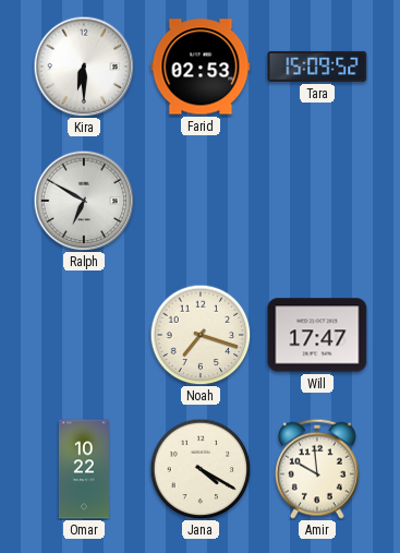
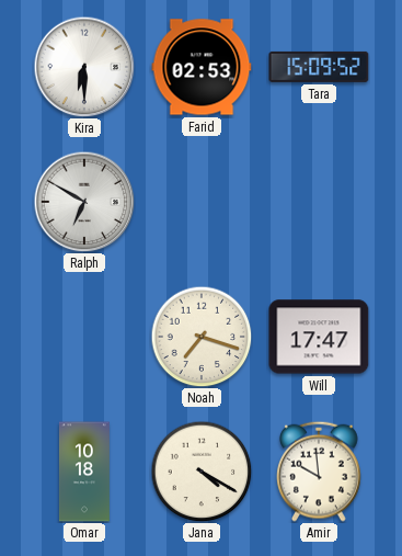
Omar: 10:22 -> 10:18 (84, 472)
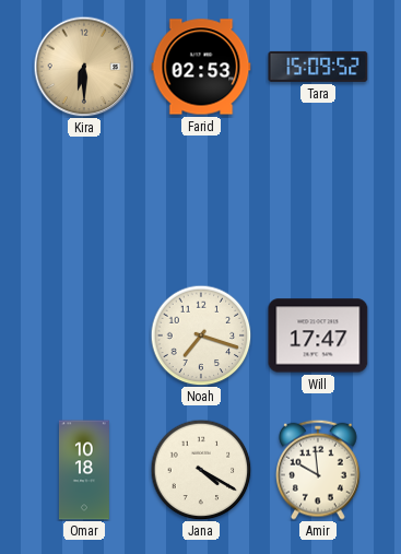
Kira dial: white -> champagne (84, 67)
Ralph: 6:50 -> none (84, 202)
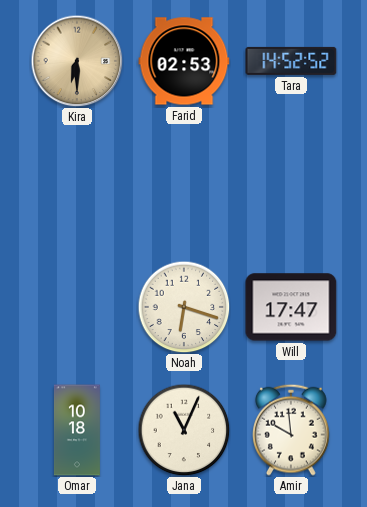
Tara: 15:09 -> 14:52 (291, 61)
Noah: 7:18 -> 6:18 (184, 307)
Jana: 4:20 -> 11:04 (184, 430)
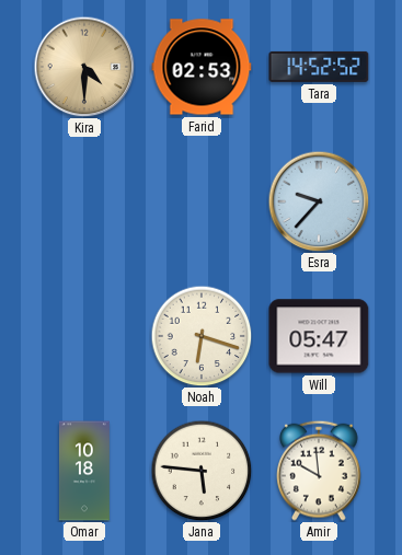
Kira: 6:30 -> 4:30 (84, 67)
Esra: none -> 9:37 (319, 201)
Will: 17:47 -> 05:47 (319, 336)
Jana: 11:04 -> 5:46 (202, 471)
